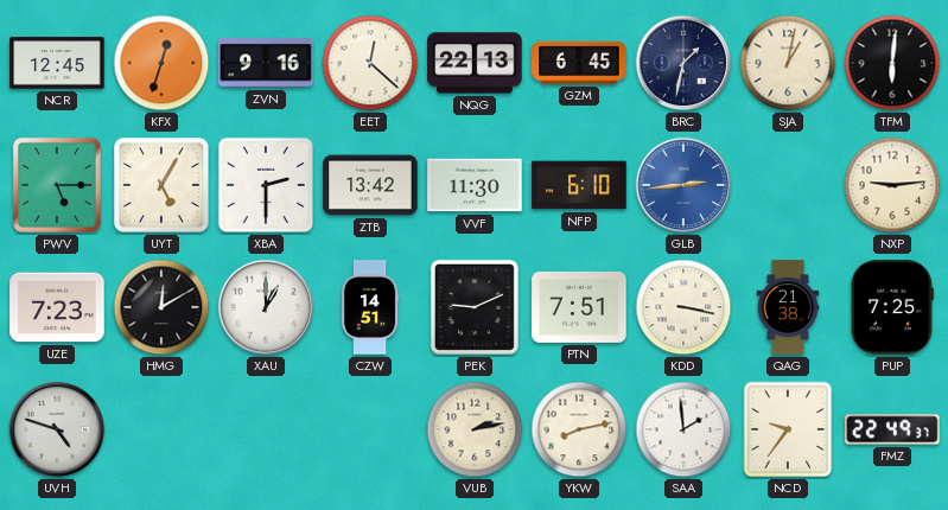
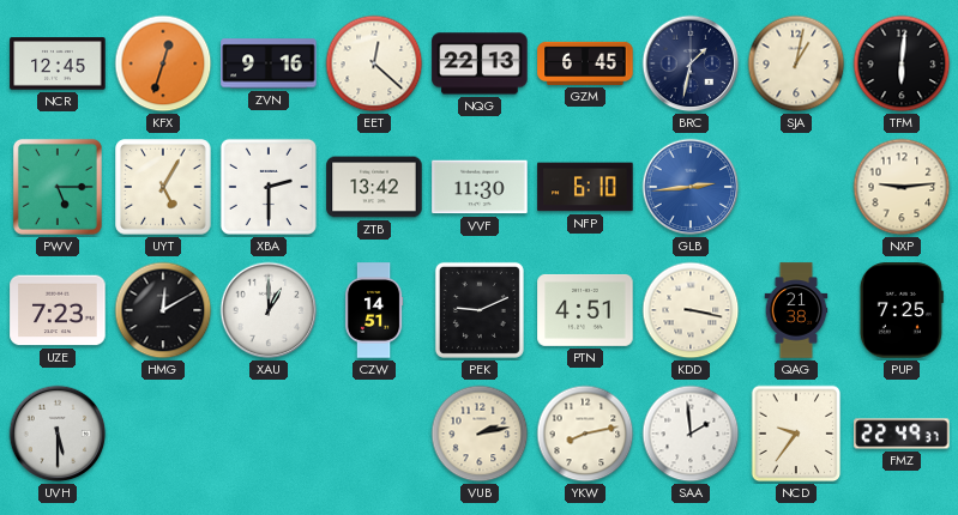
PTN: 7:51 -> 4:51 (585, 310)
UVH: 4:48 -> 5:30 (58, 434)
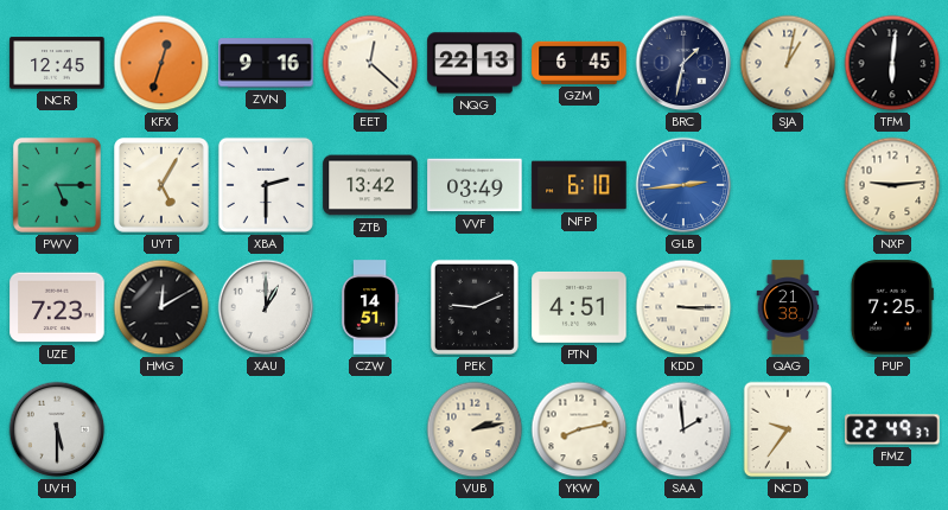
VVF: 11:30 -> 03:49 (475, 185)
KDD: 3:17 -> 3:15 (683, 307)
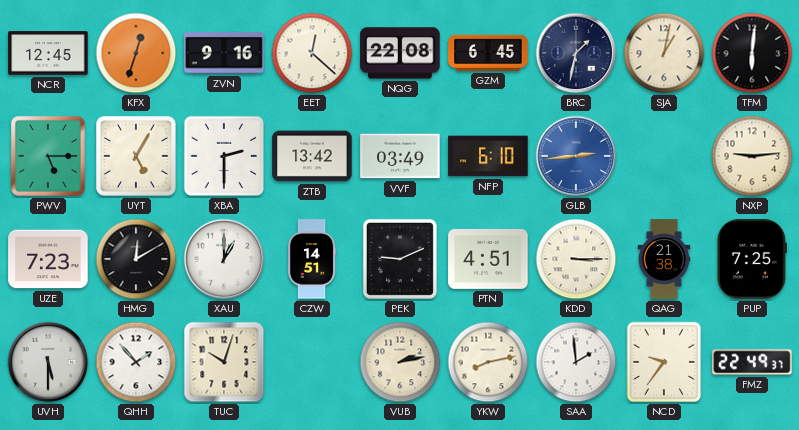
NQG: 22:13 -> 22:08 (400, 53)
QHH: none -> 1:53 (136, 362)
TUC: none -> 10:03 (224, 362)
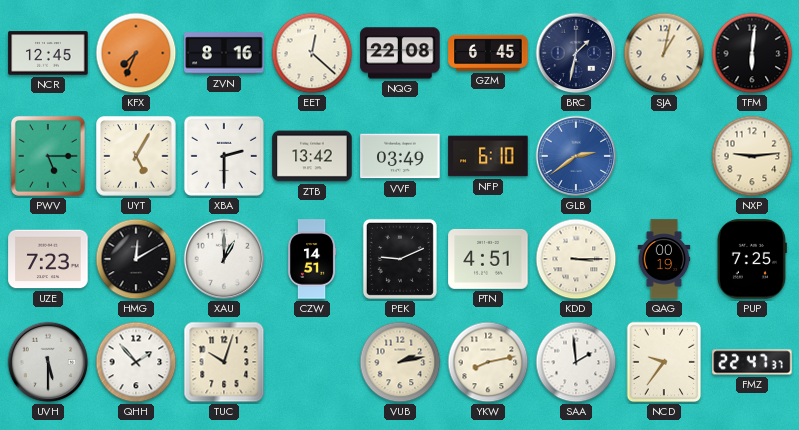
KFX: 12:33 -> 7:34 (136, 53)
ZVN: 9:16 -> 8:16 (224, 53)
GLB: 2:44 -> 2:39 (576, 156)
QAG: 21:38 -> 00:19 (664, 259)
FMZ: 22:49 -> 22:47 (752, 362)
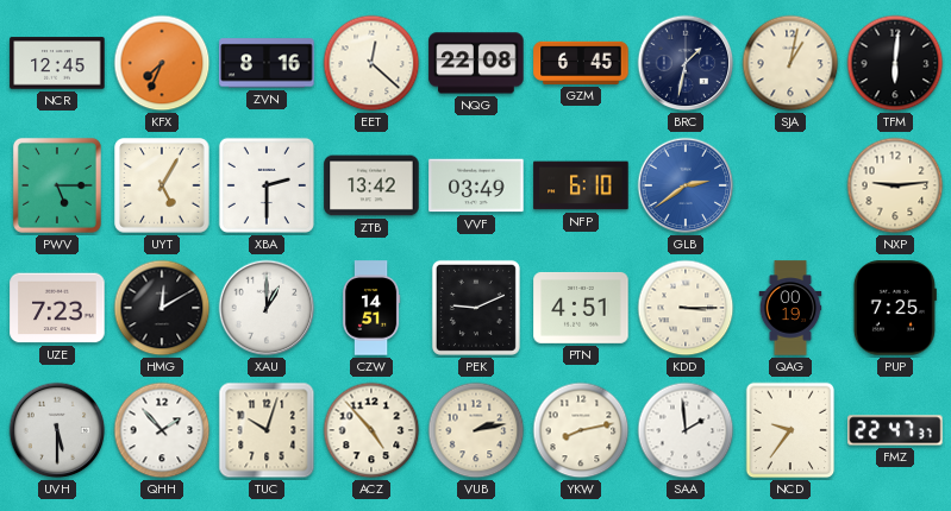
ACZ: none -> 4:53 (371, 430)
